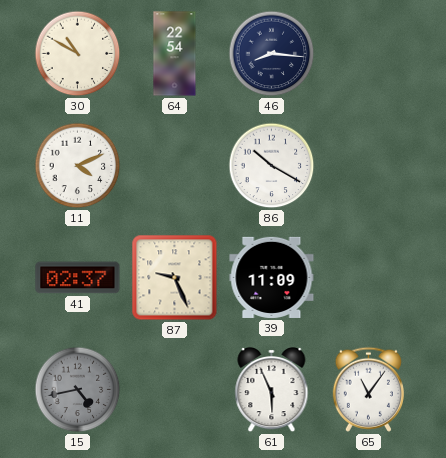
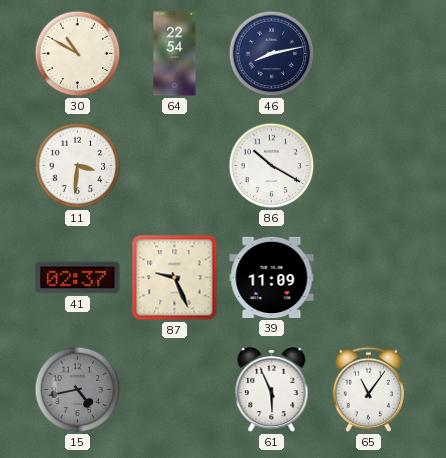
46: 8:16 -> 8:13 (272, 54)
11: 4:11 -> 3:31 (78, 166)
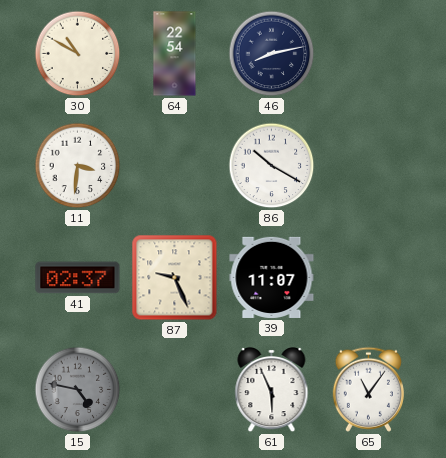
39: 11:09 -> 11:07 (272, 277)
15: 4:43 -> 4:47 (78, 390)
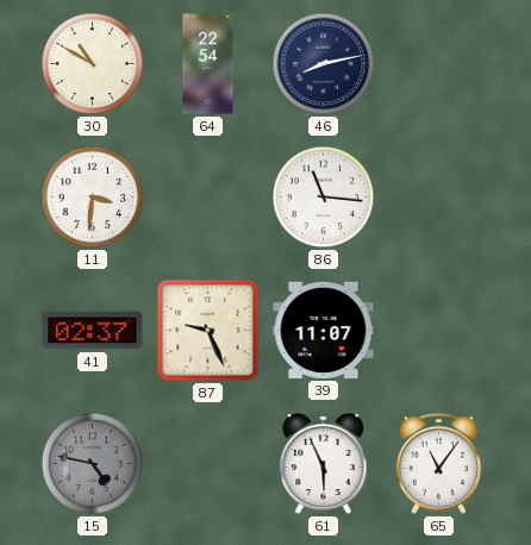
86: 10:20 -> 11:16 (324, 198)
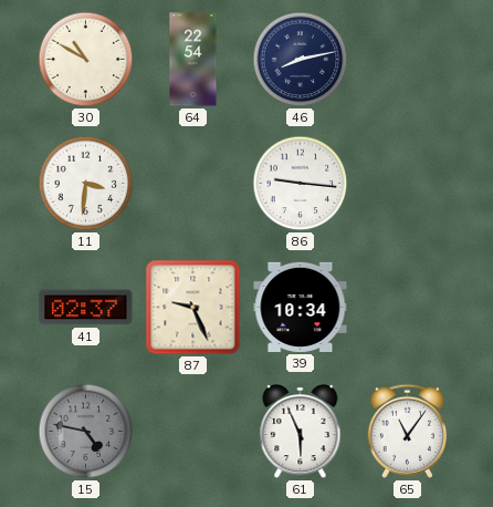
86: 11:16 -> 9:16 (301, 184)
39: 11:07 -> 10:34 (301, 307)
